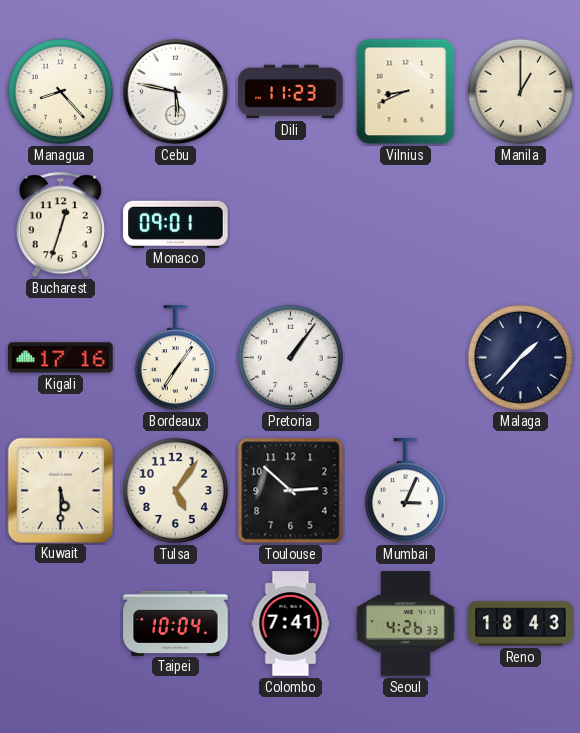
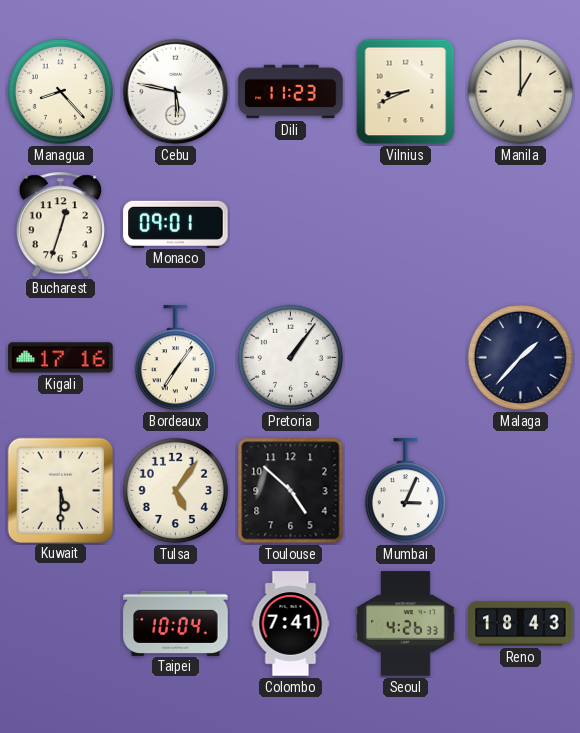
Toulouse: 2:52 -> 4:52 (291, 491)
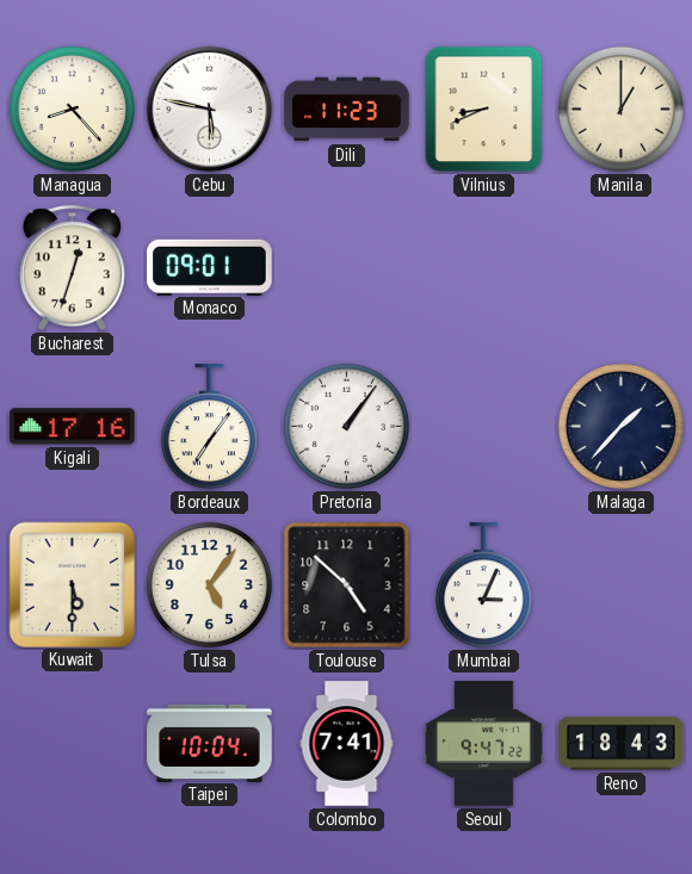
Seoul: 4:26 -> 9:47 (484, 744)
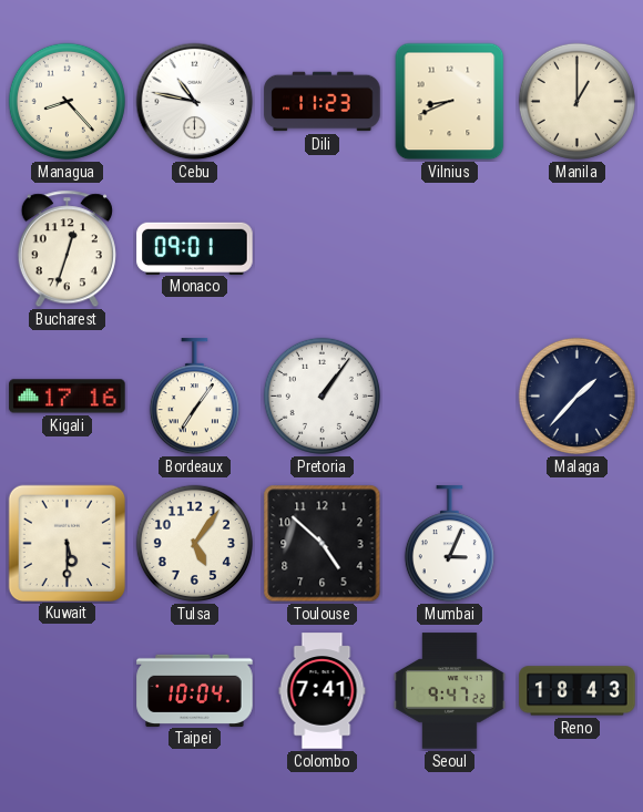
Cebu: 5:47 -> 10:47 (195, 102)
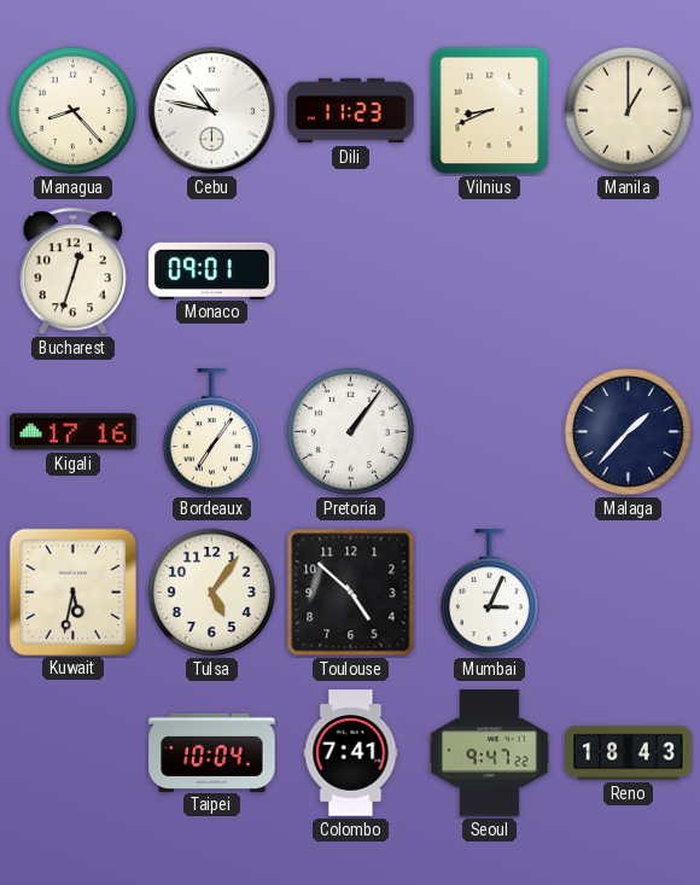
Kuwait: 5:30 -> 5:32 (72, 592)
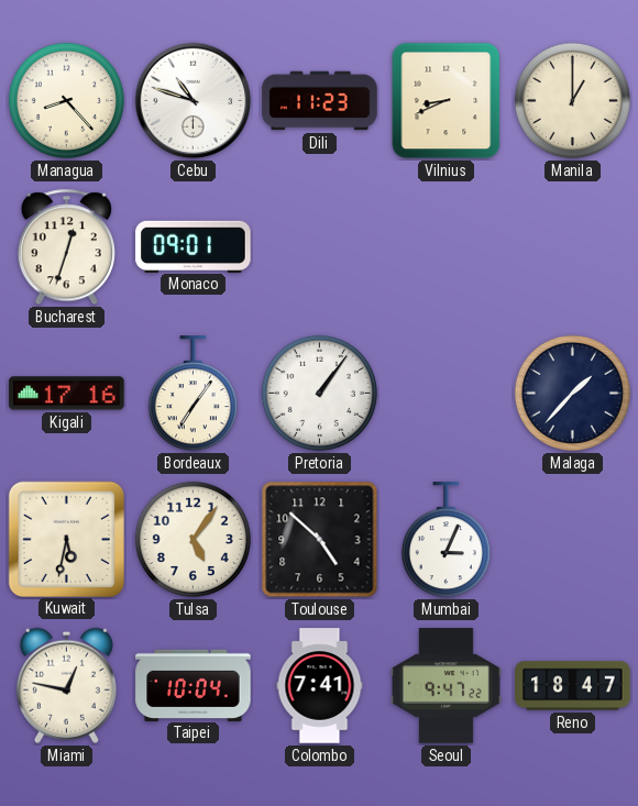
Cebu: 10:47 -> 10:48 (194, 101)
Miami: none -> 12:47 (66, 685)
Reno: 18:43 -> 18:47 (573, 686)
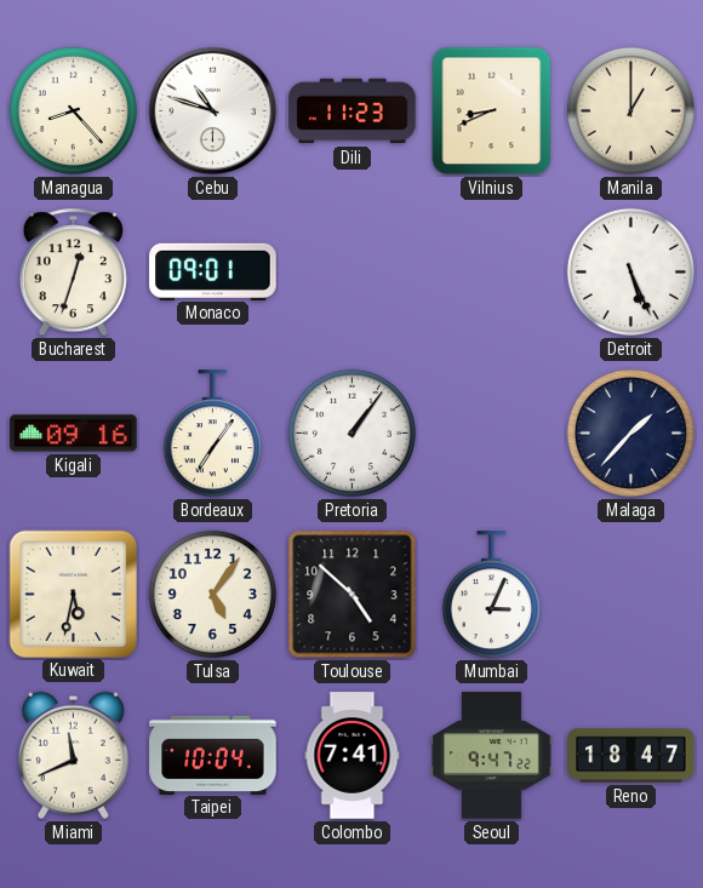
Detroit: none -> 5:26 (630, 271)
Kigali: 17:16 -> 09:16 (74, 434)
Miami: 12:47 -> 11:41 (73, 755)
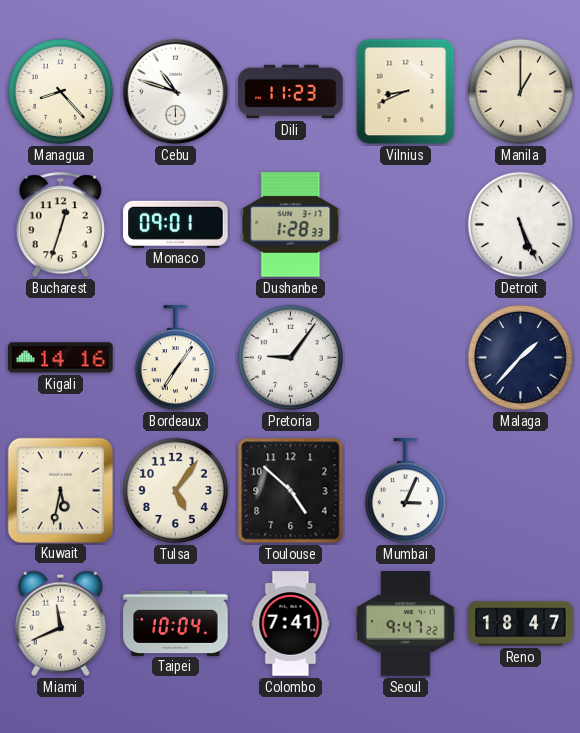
Dushanbe: none -> 1:28 (291, 225)
Kigali: 09:16 -> 14:16 (61, 358)
Pretoria: 1:06 -> 9:06 (290, 357)
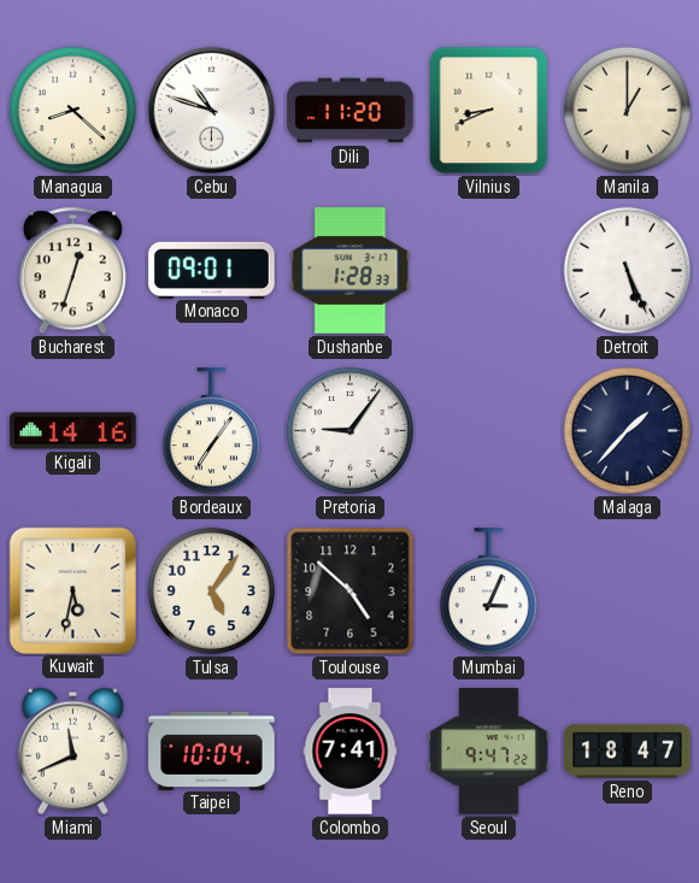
Managua: 8:23 -> 8:22 (72, 110)
Dili: 11:23 -> 11:20 (351, 111)
